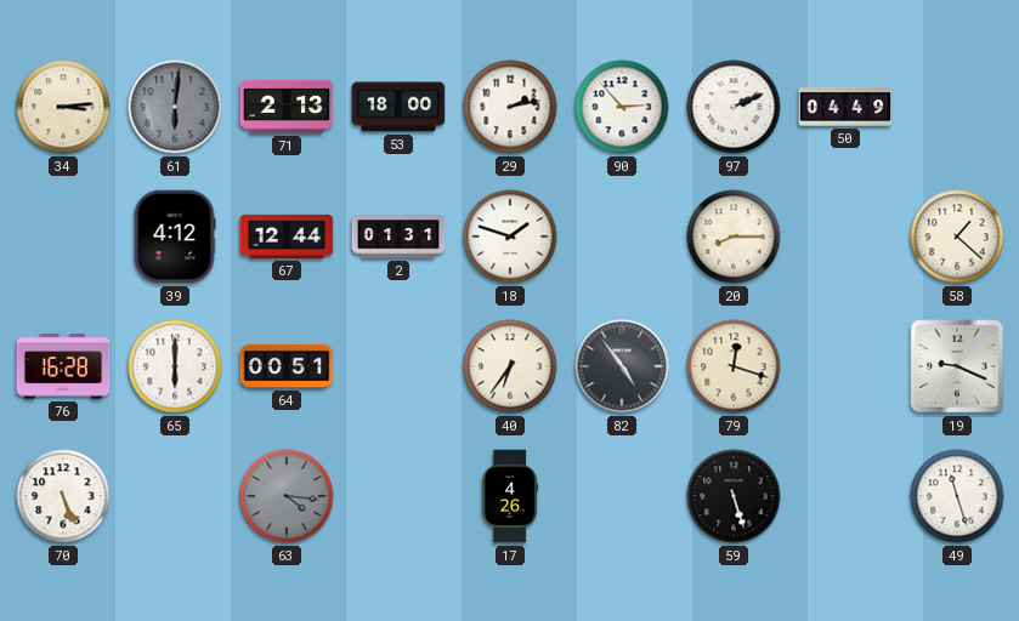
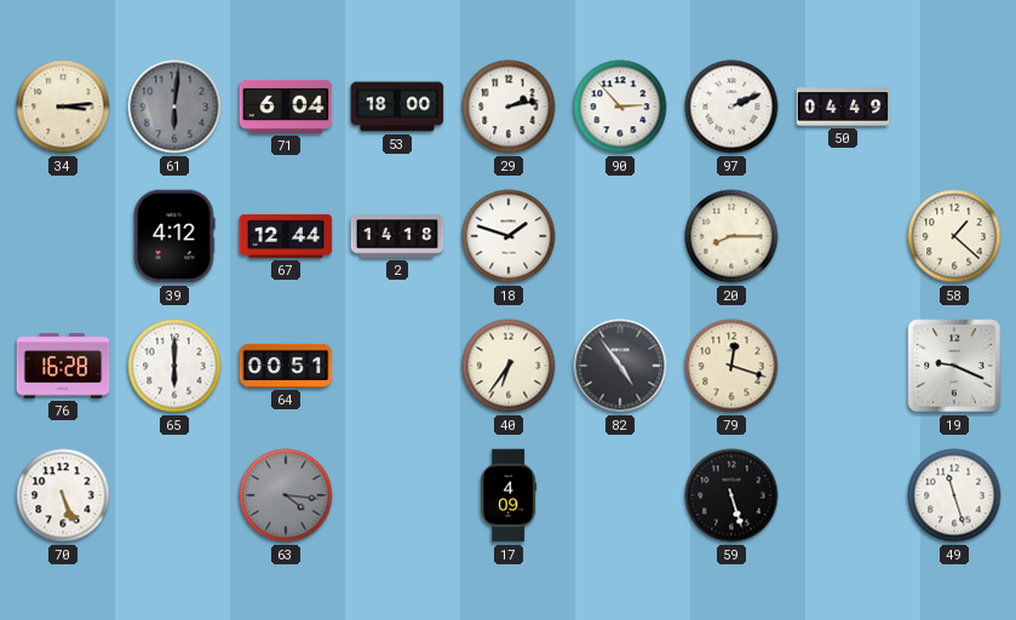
71: 2:13 -> 6:04 (286, 107)
2: 01:31 -> 14:18 (397, 236)
17: 4:26 -> 4:09 (509, 495)
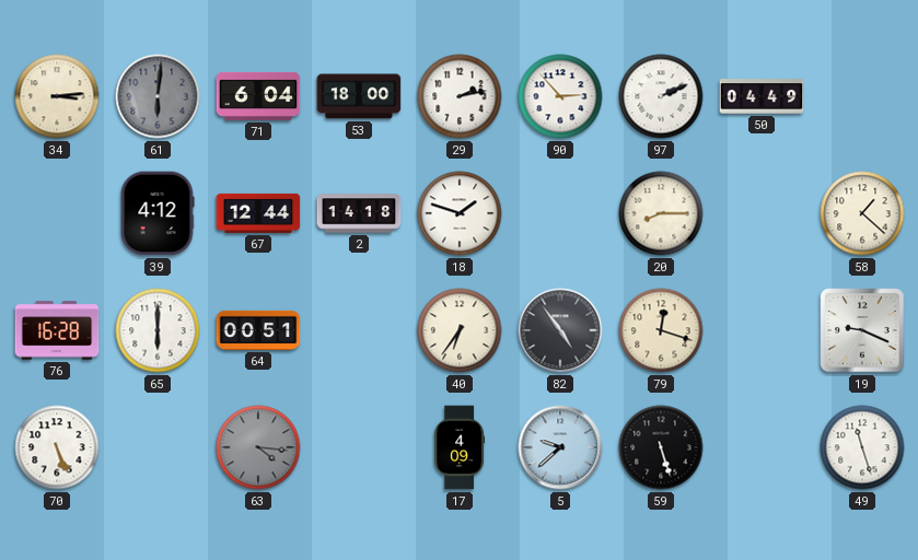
5: none -> 9:38 (560, 447)
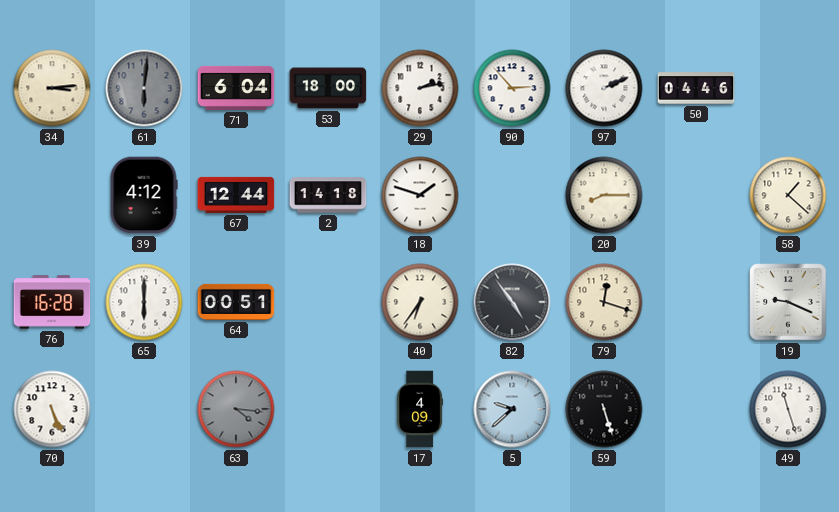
50: 04:49 -> 04:46 (696, 88)
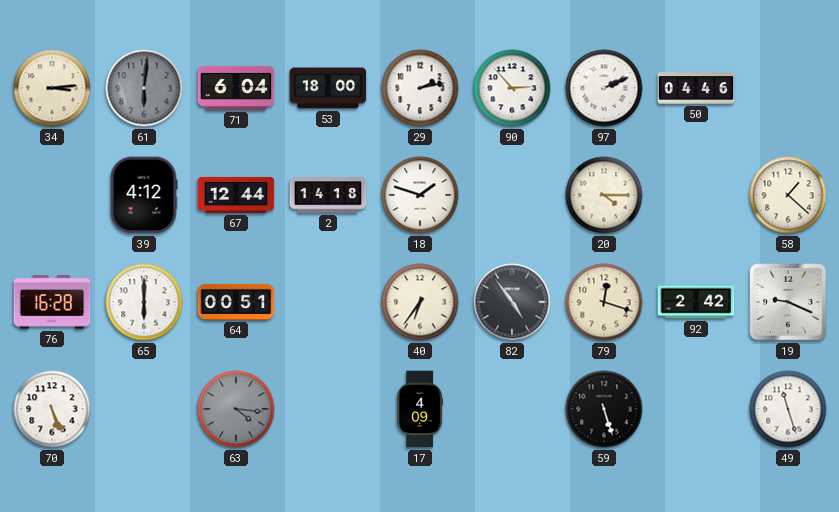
20: 8:15 -> 4:15 (604, 195)
92: none -> 2:42 (696, 302)
5: 9:38 -> none (512, 409)
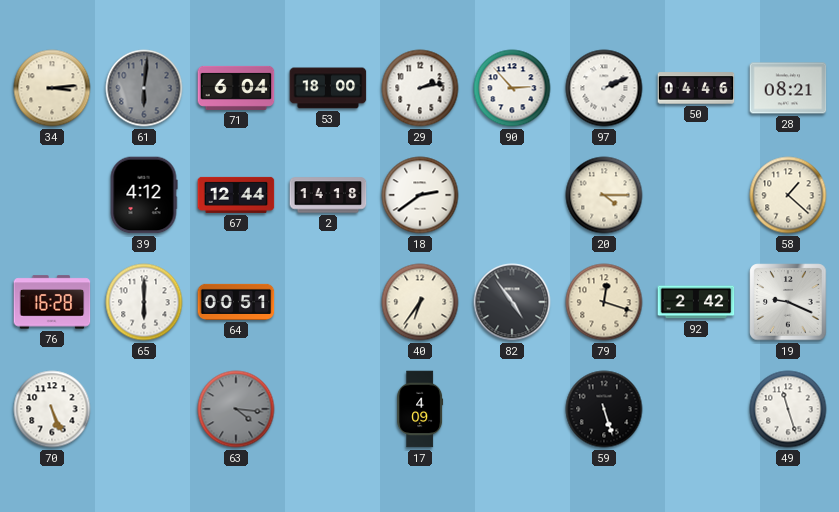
28: none -> 08:21 (788, 88)
18: 1:48 -> 2:39 (420, 195)
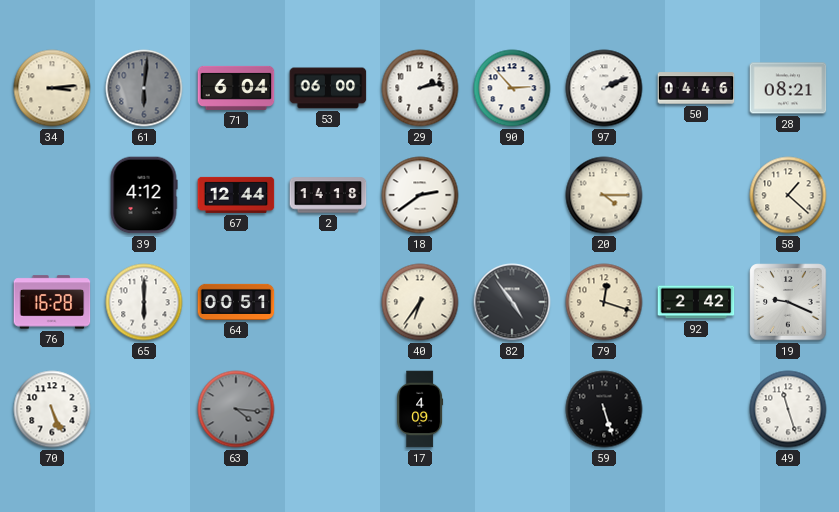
53: 18:00 -> 06:00 (328, 88)
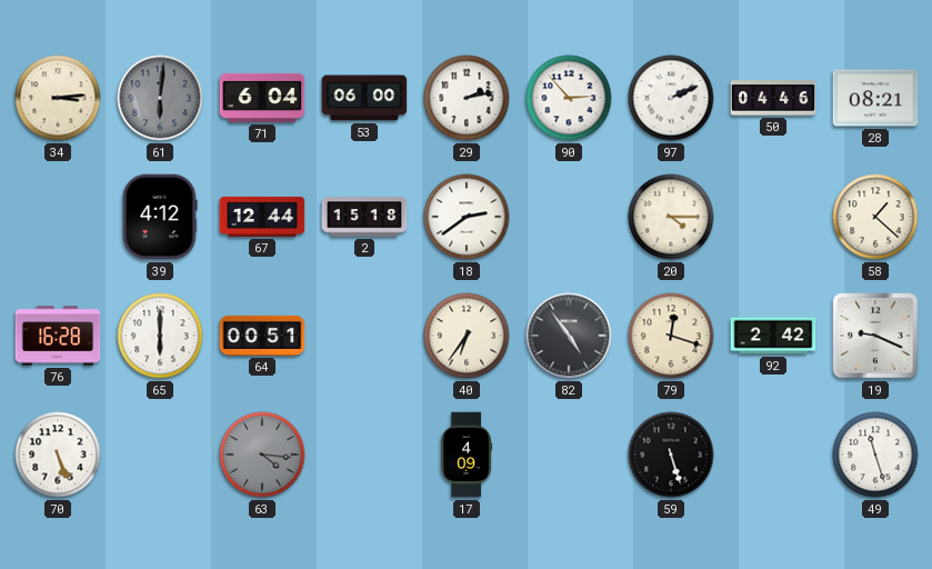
2: 14:18 -> 15:18 (364, 217)
